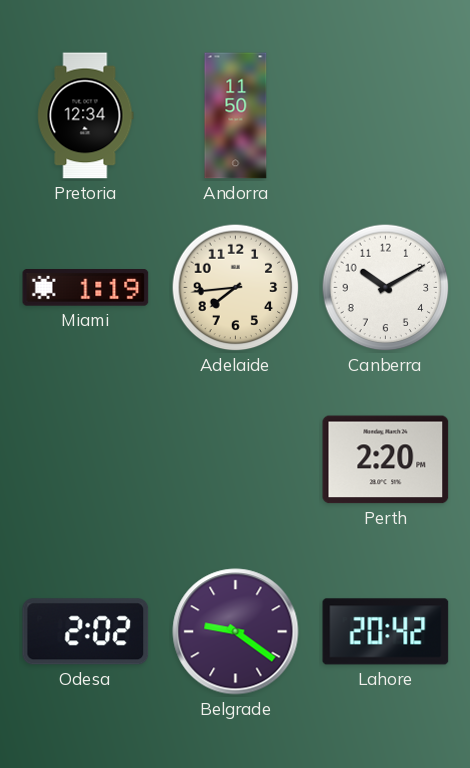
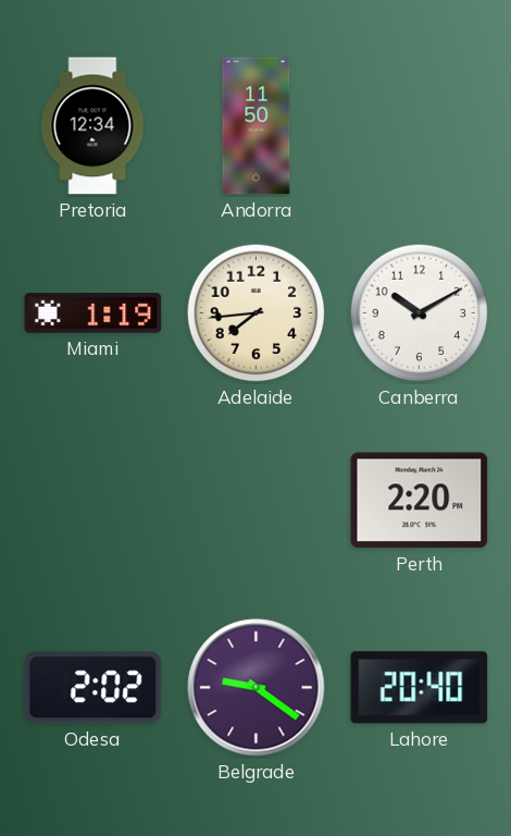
Lahore: 20:42 -> 20:40 (420, 688)
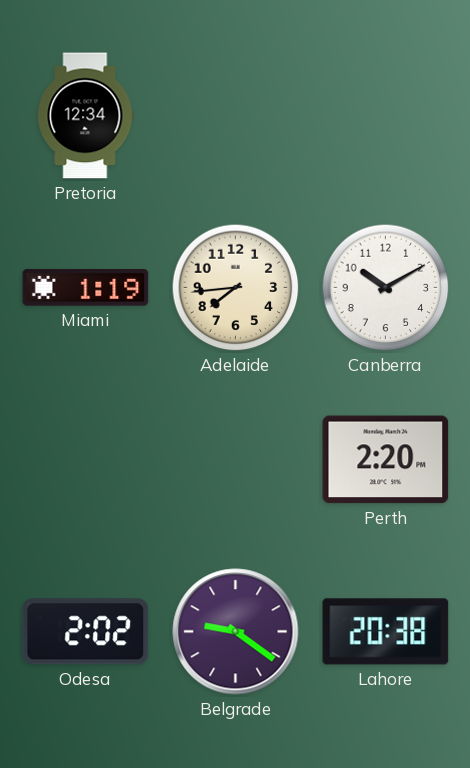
Andorra: 11:50 -> none (257, 126)
Lahore: 20:40 -> 20:38 (386, 632)
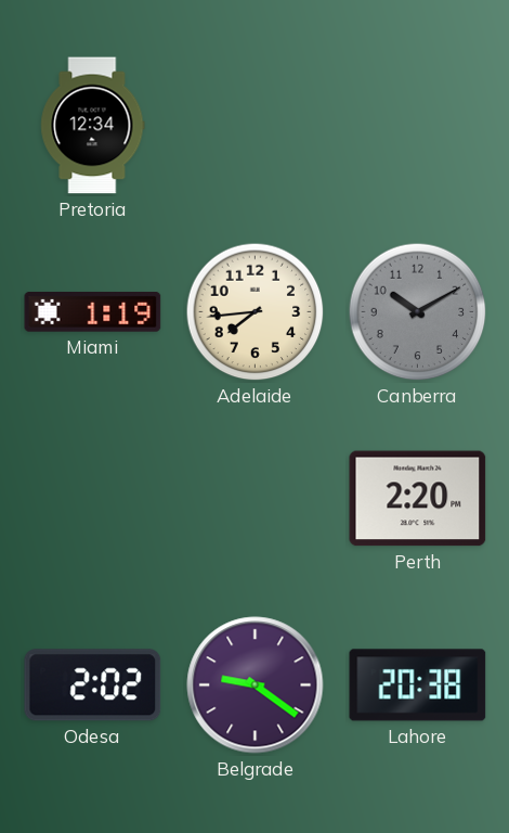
Canberra dial: white -> grey (418, 312)
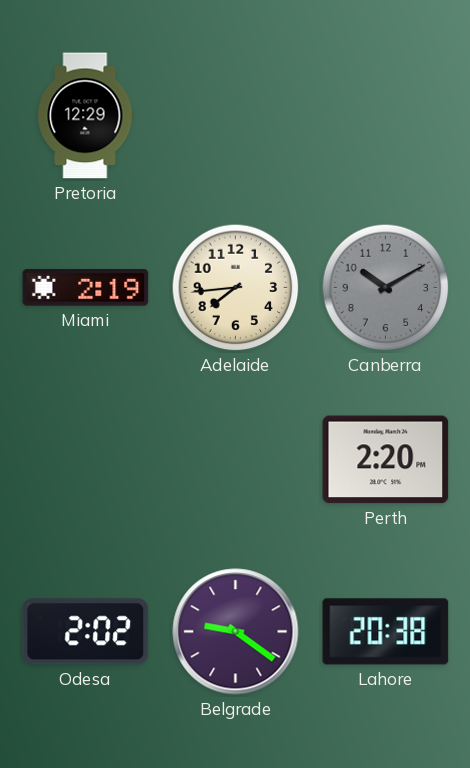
Pretoria: 12:34 -> 12:29 (86, 116)
Miami: 1:19 -> 2:19 (86, 288)
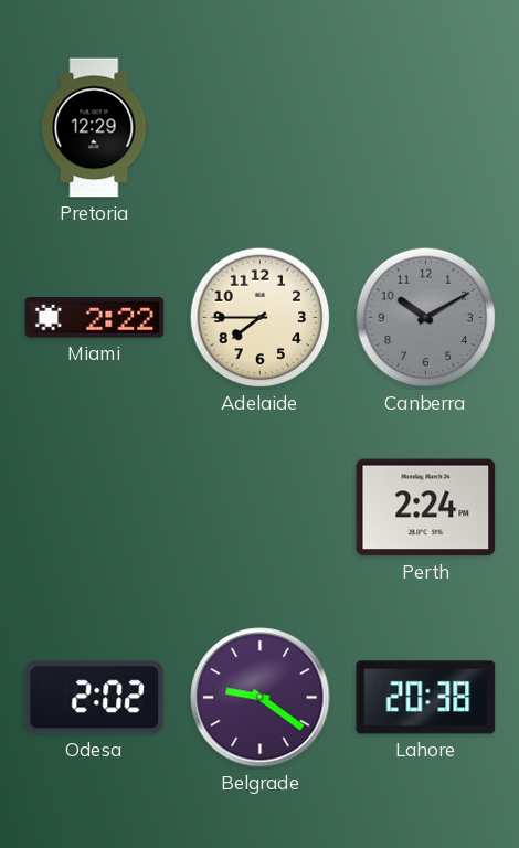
Miami: 2:19 -> 2:22 (95, 318)
Adelaide: 7:44 -> 7:45 (261, 318)
Perth: 2:20 -> 2:24 (426, 508)
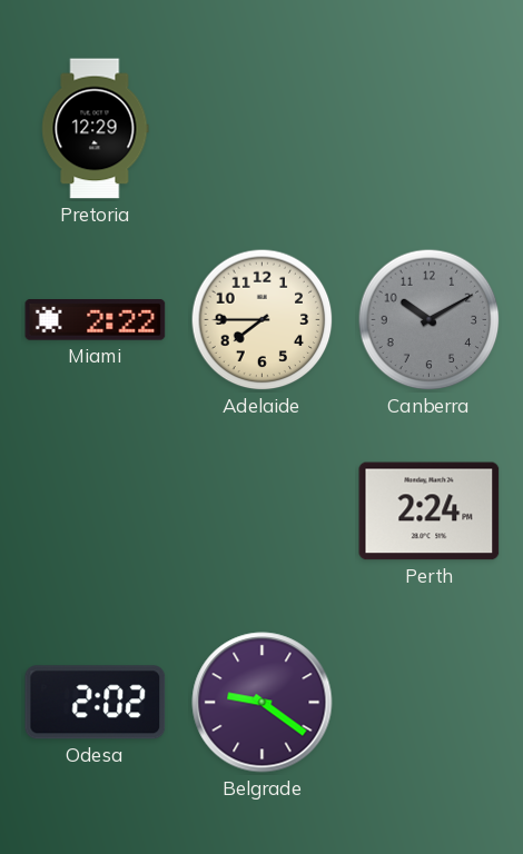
Lahore: 20:38 -> none (426, 698)
